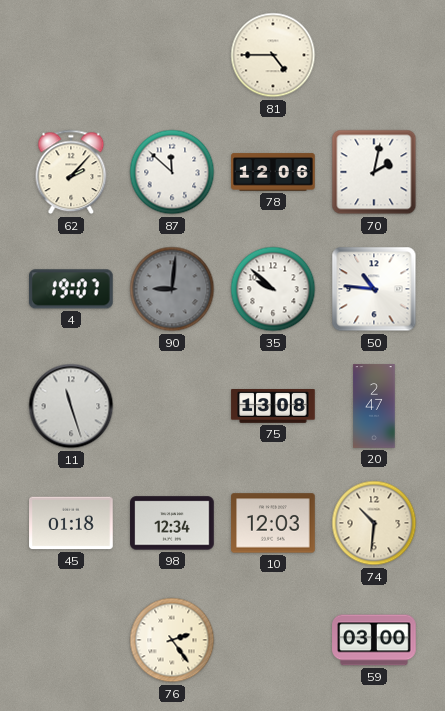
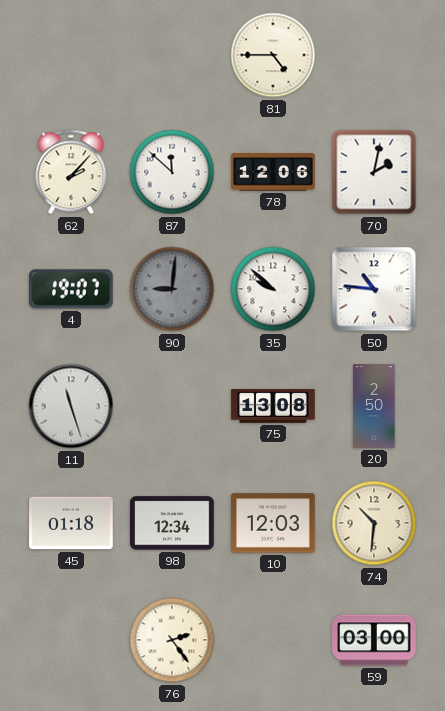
20: 2:47 -> 2:50 (374, 406)
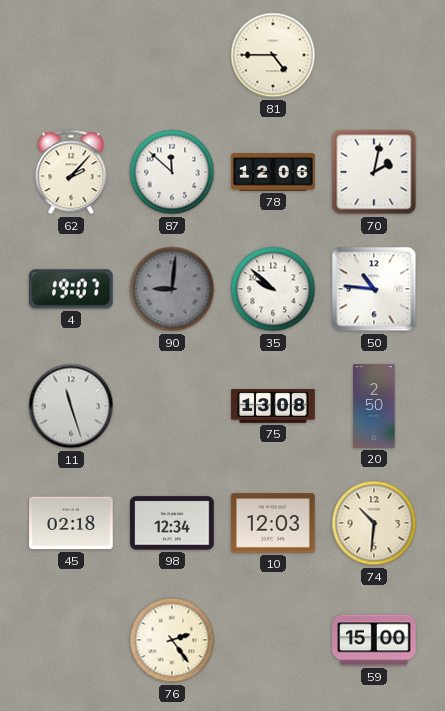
45: 01:18 -> 02:18 (71, 523)
59: 03:00 -> 15:00 (374, 640)
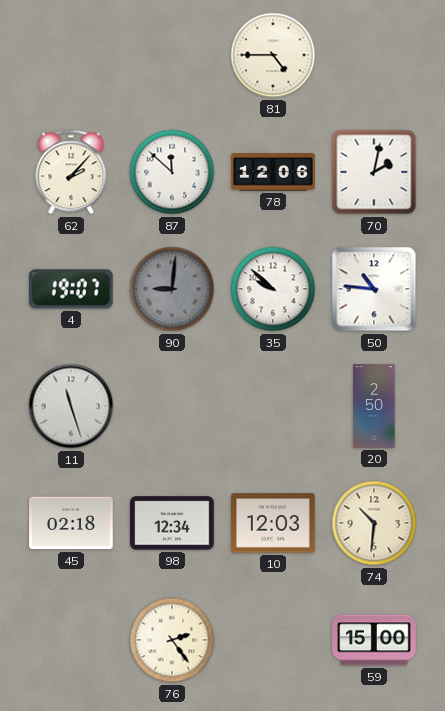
75: 13:08 -> none (273, 407)
